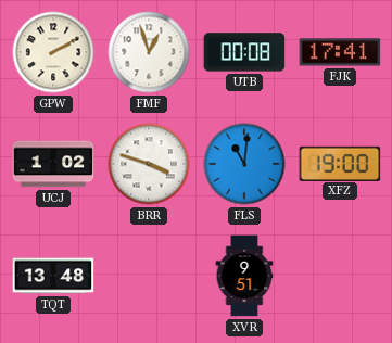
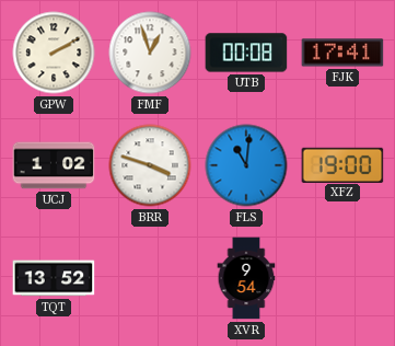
TQT: 13:48 -> 13:52 (54, 278)
XVR: 9:51 -> 9:54 (246, 278)
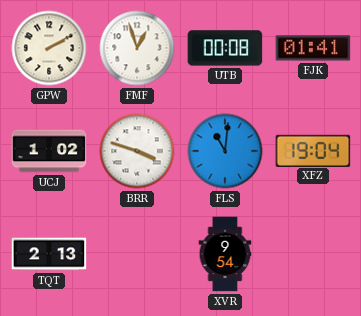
FJK: 17:41 -> 01:41 (313, 48)
XFZ: 19:00 -> 19:04 (313, 150)
TQT: 13:52 -> 2:13 (49, 254)
